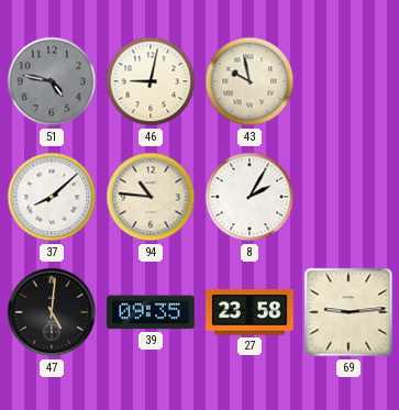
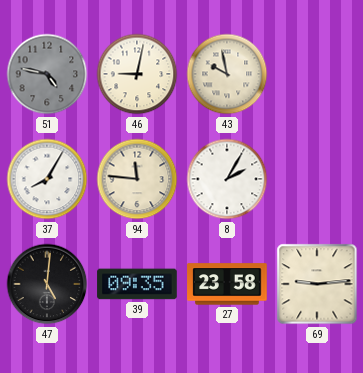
37: 8:08 -> 8:05 (47, 179)
94: 10:46 -> 11:46 (137, 179)
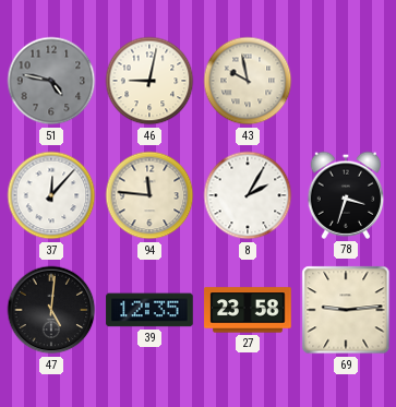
37: 8:05 -> 12:07 (51, 195)
78: none -> 3:33 (346, 195)
39: 09:35 -> 12:35 (149, 310)
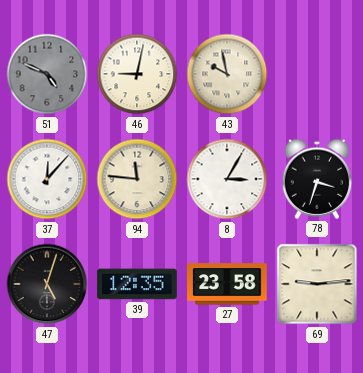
51: 4:47 -> 4:49 (47, 74)
8: 2:05 -> 3:05 (227, 179)
47: 5:01 -> 5:03 (47, 284)
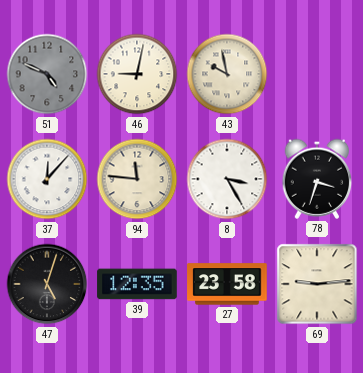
8: 3:05 -> 3:25 (227, 179)
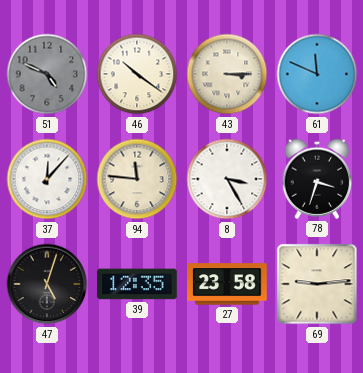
46: 9:02 -> 10:21 (137, 74)
43: 9:58 -> 3:15 (227, 74)
61: none -> 11:49 (317, 74)
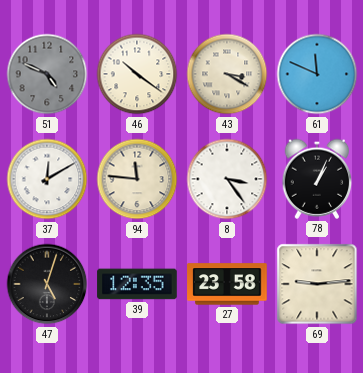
43: 3:15 -> 3:20 (227, 74)
37: 12:07 -> 12:10 (47, 179)
8: 3:25 -> 3:24 (227, 179)
78: 3:33 -> 1:04 (317, 179)
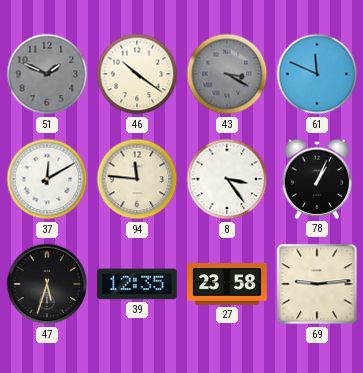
51: 4:49 -> 1:49 (47, 74)
43 dial: cream -> grey (227, 74)
47: 5:03 -> 5:33 (47, 284)
